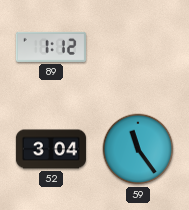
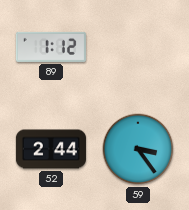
52: 3:04 -> 2:44 (51, 149)
59: 11:24 -> 3:24 (138, 149)
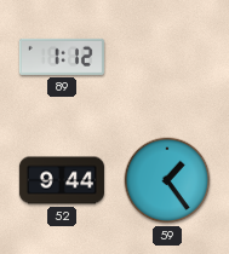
52: 2:44 -> 9:44 (62, 180)
59: 3:24 -> 1:24 (167, 180)
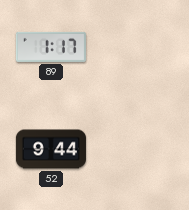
89: 1:12 -> 1:17 (51, 47)
59: 1:24 -> none (167, 180)
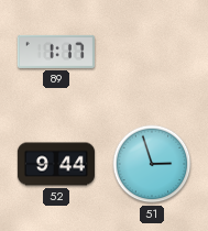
51: none -> 2:57 (152, 164)
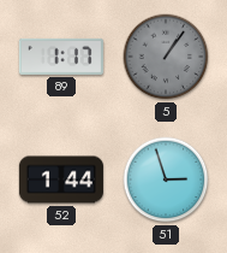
5: none -> 1:06 (166, 57)
52: 9:44 -> 1:44 (61, 180)
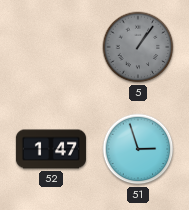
89: 1:17 -> none (61, 57)
52: 1:44 -> 1:47 (51, 149)
